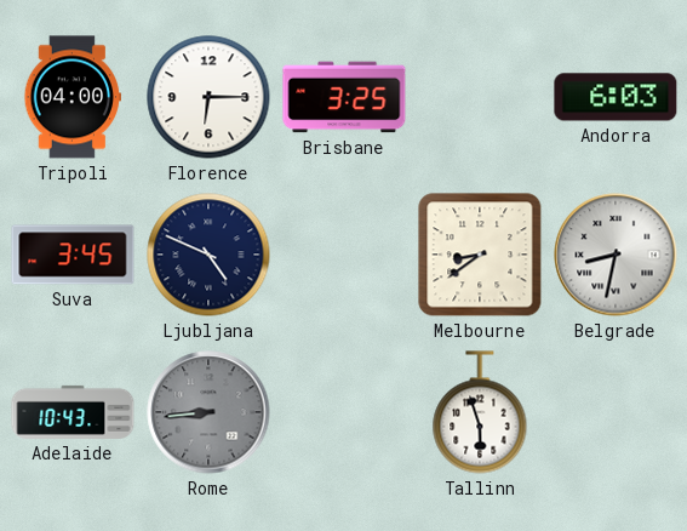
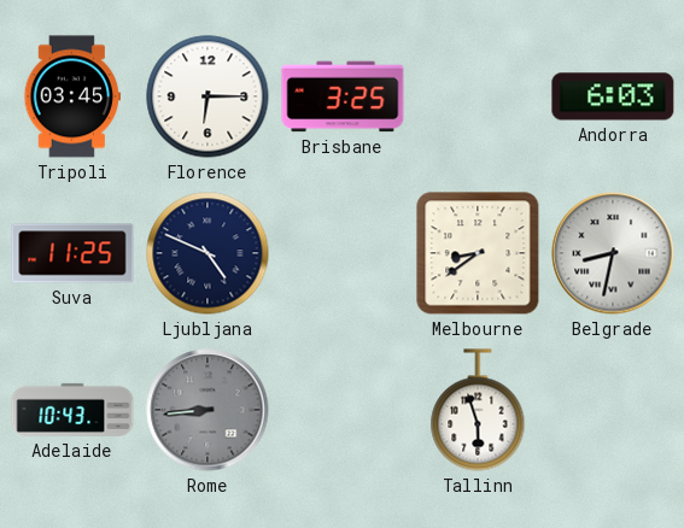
Tripoli: 04:00 -> 03:45 (72, 96)
Suva: 3:45 -> 11:25 (72, 253)
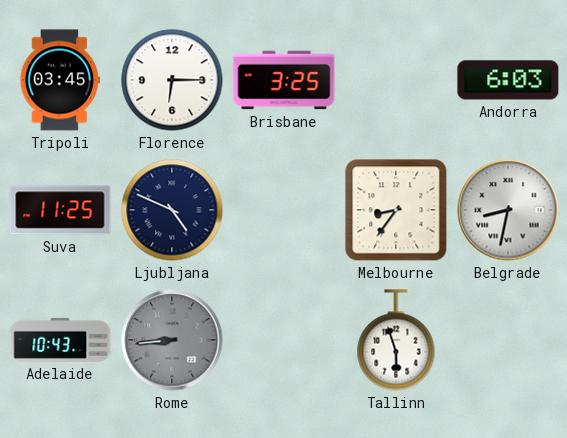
Melbourne: 8:39 -> 8:36 (396, 210)
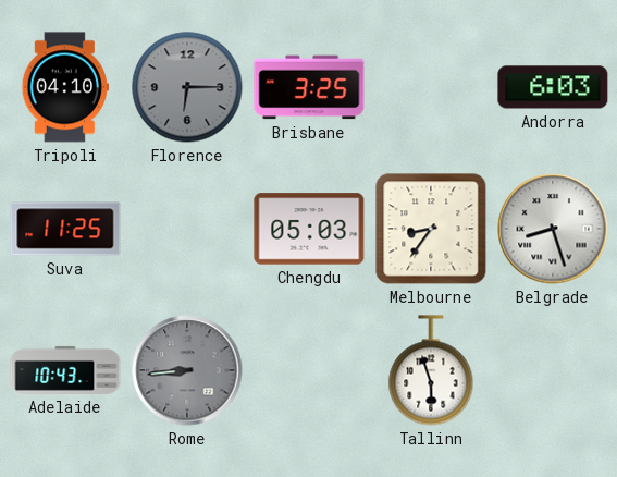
Tripoli: 03:45 -> 04:10 (65, 87)
Florence dial: white -> grey (187, 87)
Ljubljana: 4:49 -> none (172, 210)
Chengdu: none -> 05:03 (309, 229)
Belgrade: 8:32 -> 8:27 (553, 229)
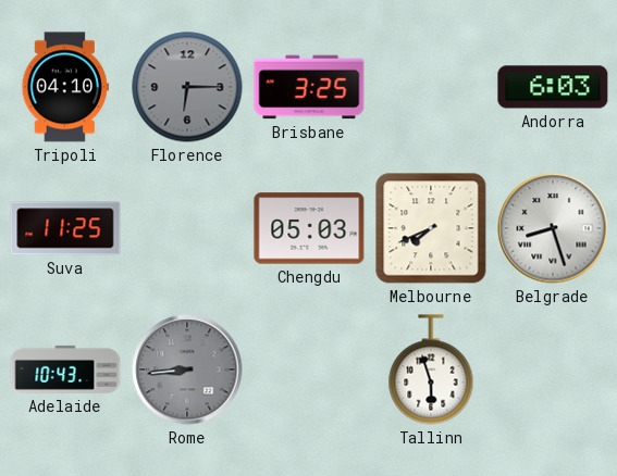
Melbourne: 8:36 -> 7:41 (431, 228)
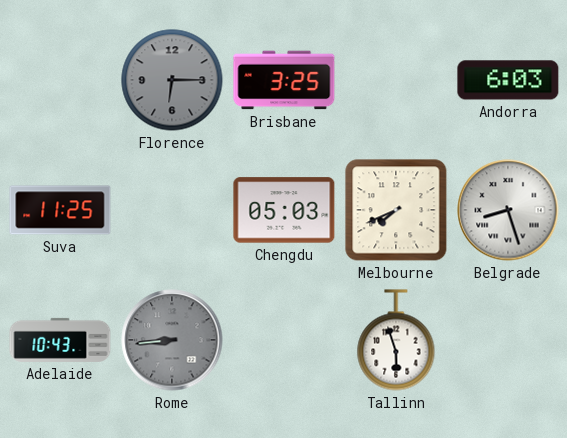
Tripoli: 04:10 -> none (65, 87)
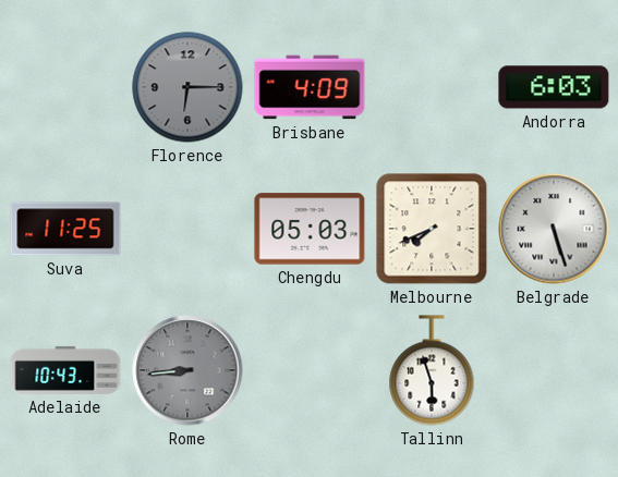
Brisbane: 3:25 -> 4:09 (310, 87)
Belgrade: 8:27 -> 5:27 (554, 229)
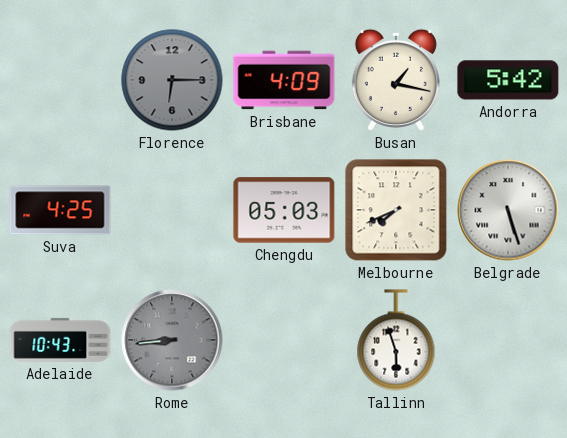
Busan: none -> 1:17 (396, 80)
Andorra: 6:03 -> 5:42 (508, 80)
Suva: 11:25 -> 4:25 (60, 210)
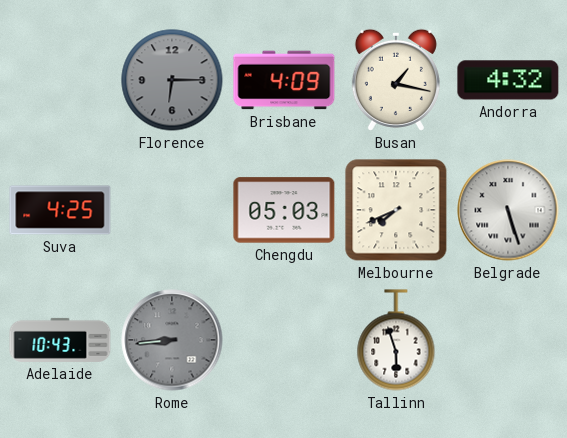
Andorra: 5:42 -> 4:32 (508, 80)
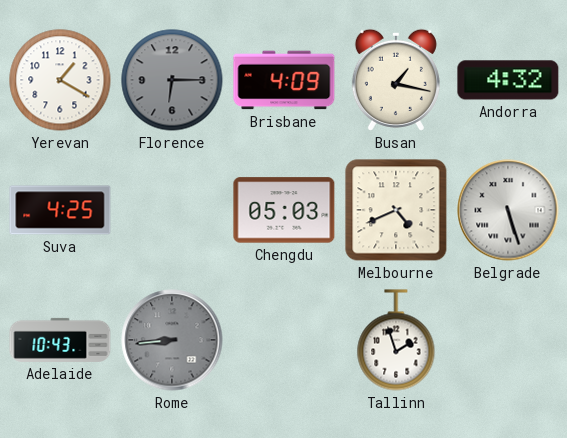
Yerevan: none -> 1:20 (60, 80)
Melbourne: 7:41 -> 4:41 (396, 210)
Tallinn: 5:57 -> 1:57 (396, 340)
